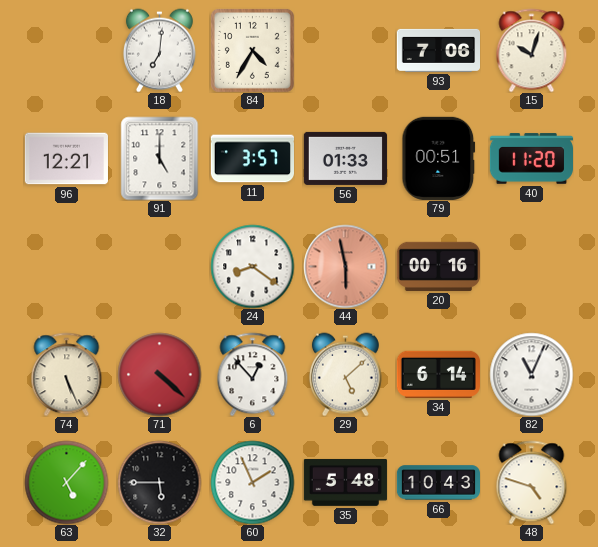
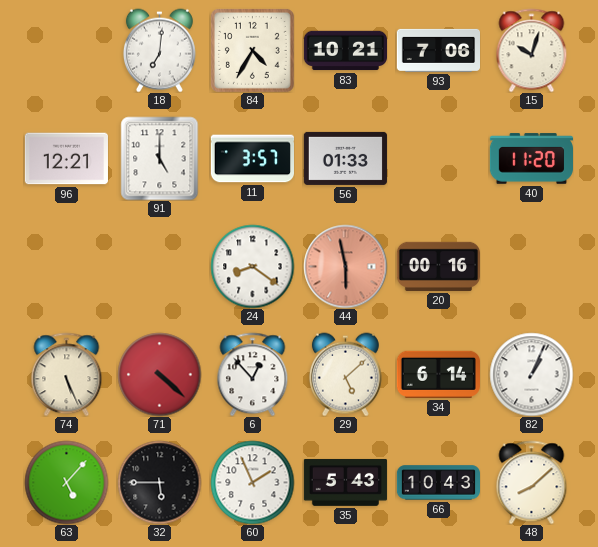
83: none -> 10:21 (345, 51)
79: 00:51 -> none (439, 158)
82: 11:04 -> 1:04 (531, 374)
35: 5:48 -> 5:43 (345, 482)
48: 4:48 -> 8:08 (532, 482)
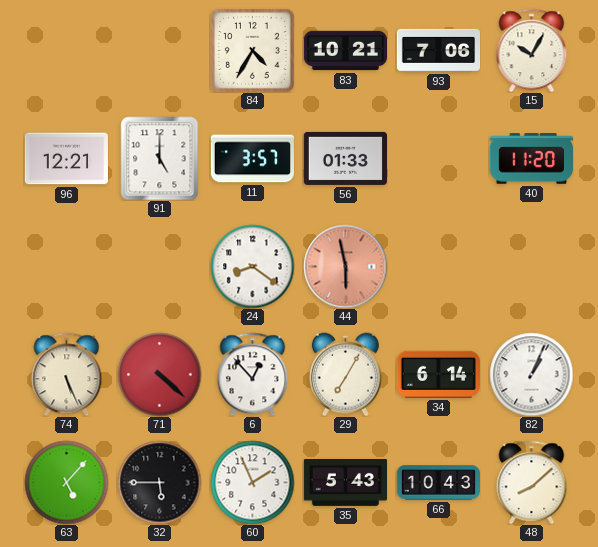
18: 7:01 -> none (159, 50)
15: 10:03 -> 10:05 (532, 50)
20: 00:16 -> none (438, 266)
29: 5:08 -> 7:05 (345, 374)
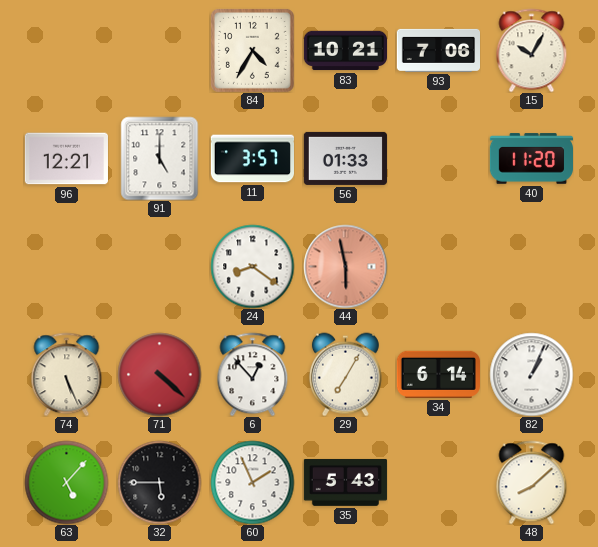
66: 10:43 -> none (438, 483)
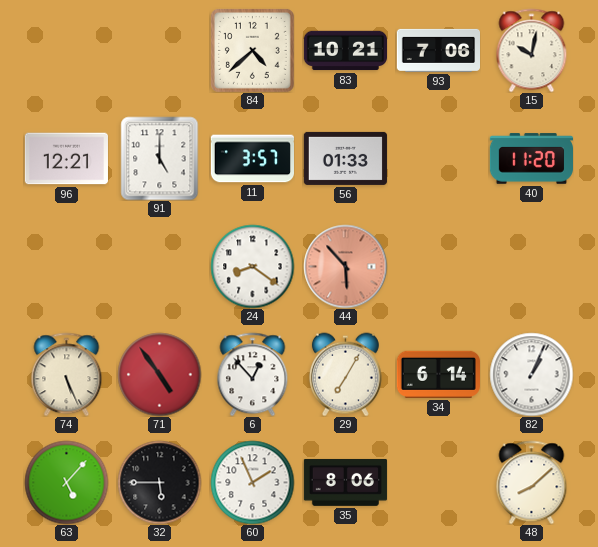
84: 4:35 -> 4:38 (252, 50)
15: 10:05 -> 10:02 (532, 50)
44: 5:58 -> 5:53 (345, 266)
71: 4:22 -> 4:54 (159, 374)
35: 5:43 -> 8:06 (345, 482)
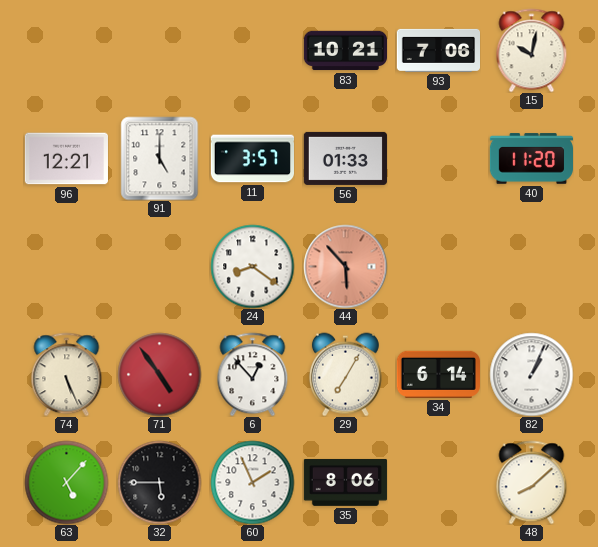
84: 4:38 -> none (252, 50)
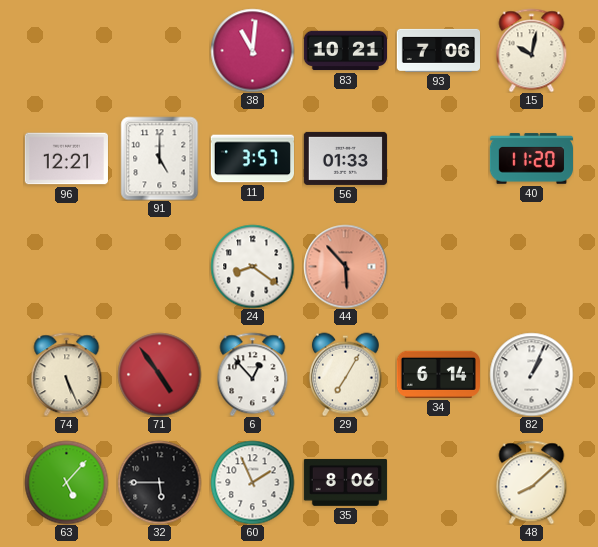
38: none -> 11:01 (252, 50)
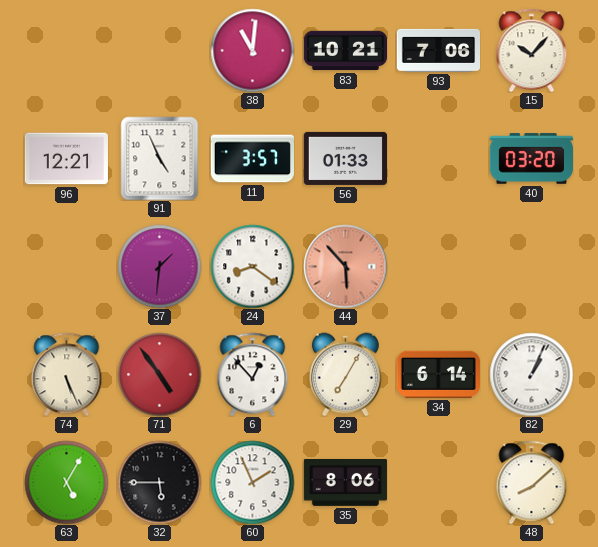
15: 10:02 -> 10:07 (532, 50)
91: 5:00 -> 4:56 (160, 158)
40: 11:20 -> 03:20 (531, 159)
37: none -> 1:31 (159, 266)
63: 5:07 -> 5:05 (66, 482)
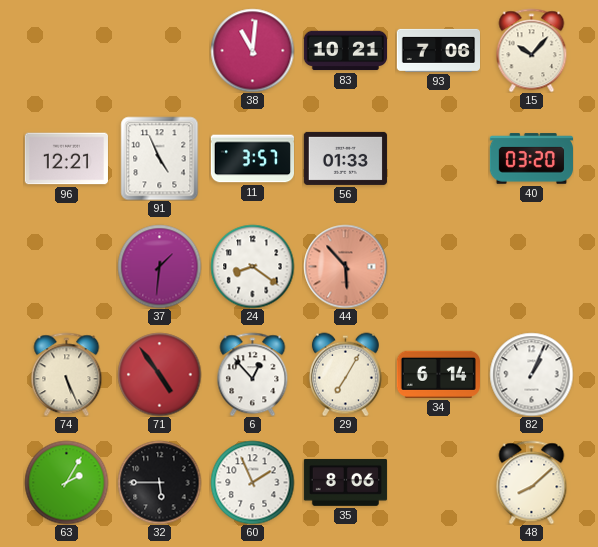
63: 5:05 -> 2:05 (66, 482)
